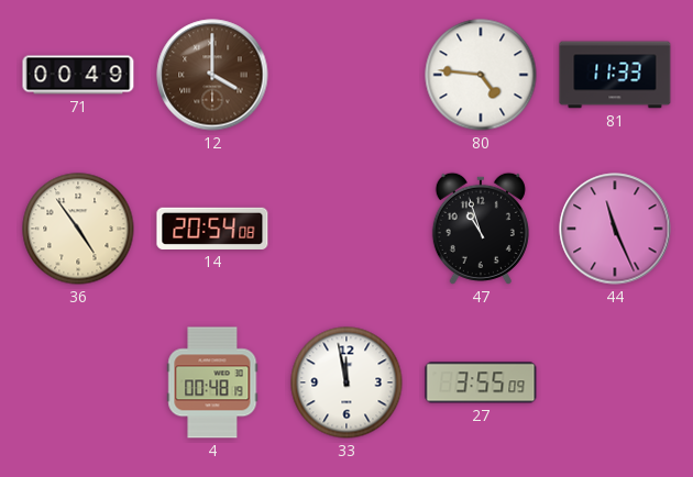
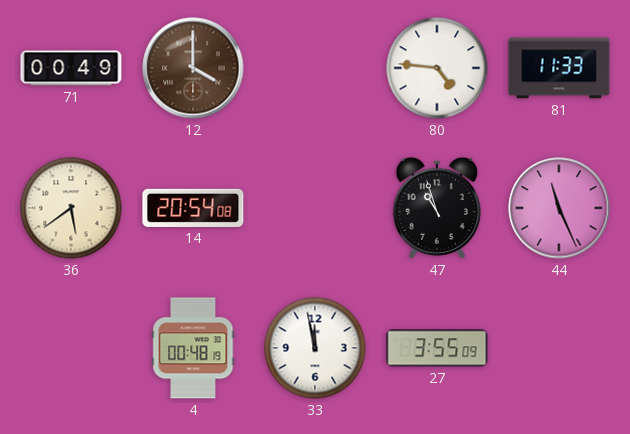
36: 4:54 -> 5:39 (71, 208)
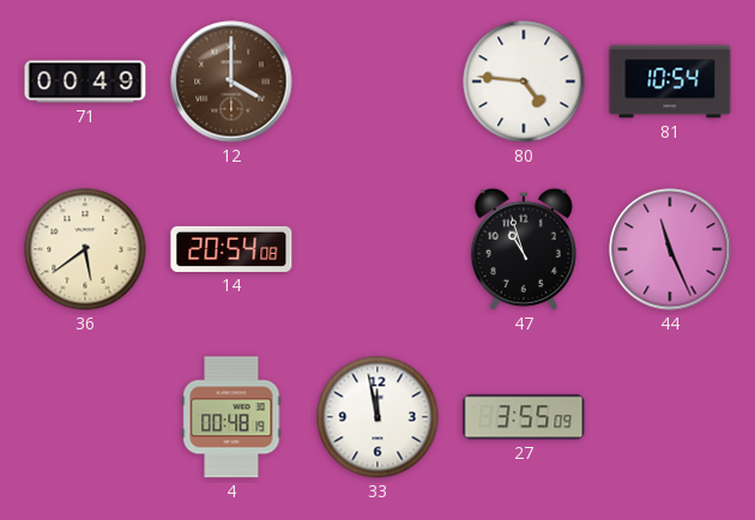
81: 11:33 -> 10:54 (670, 81)
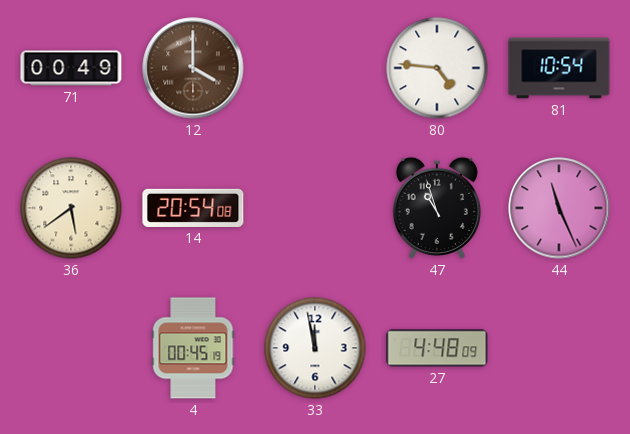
4: 00:48 -> 00:45 (193, 348)
27: 3:55 -> 4:48 (437, 348)
